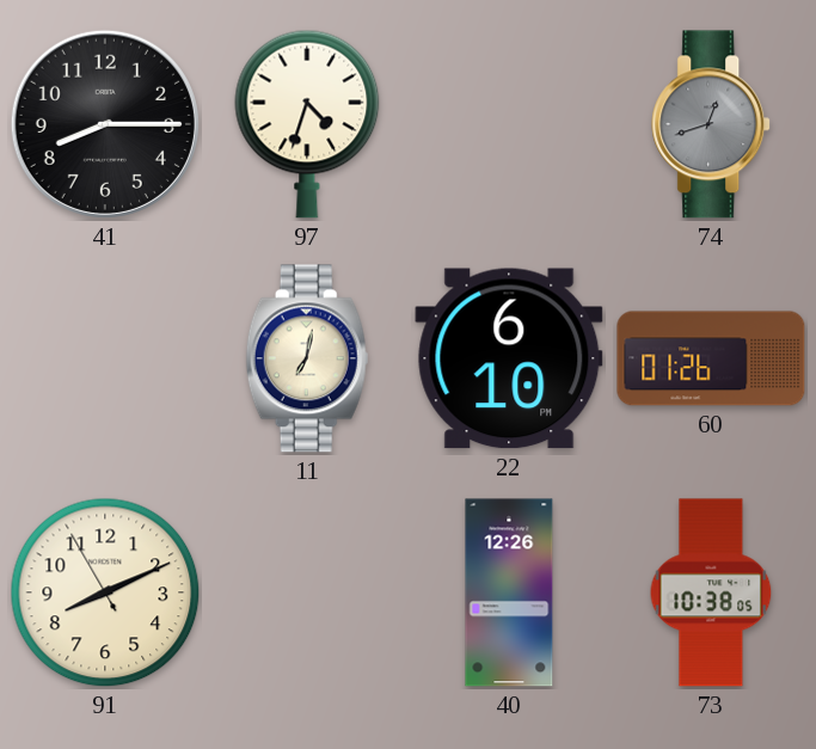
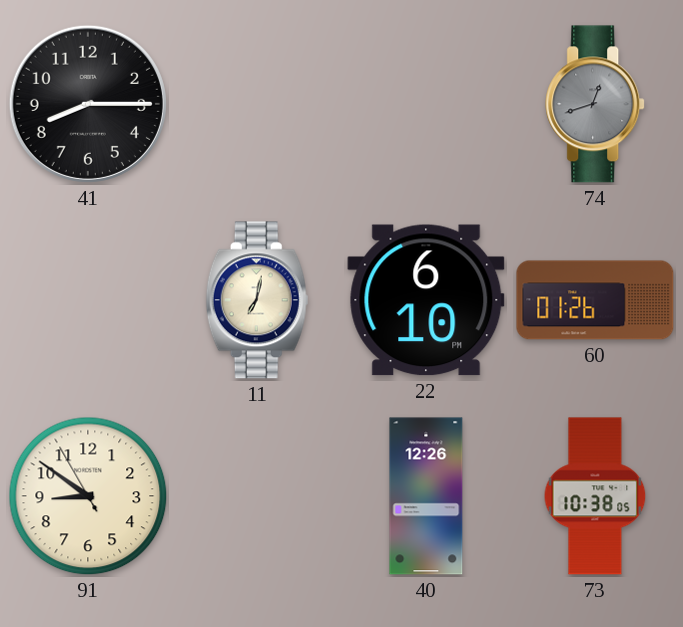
97: 4:33 -> none (307, 124)
91: 8:10 -> 8:50 (88, 496)
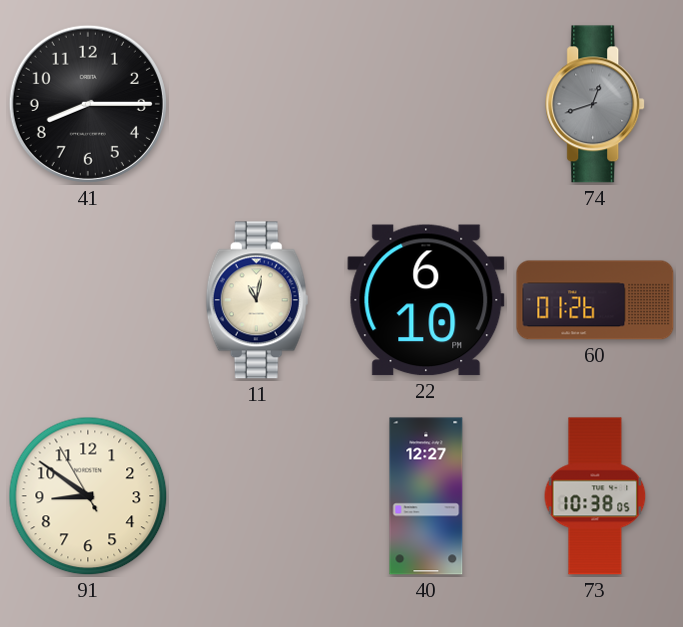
11: 7:02 -> 11:02 (257, 300)
40: 12:26 -> 12:27 (426, 496)
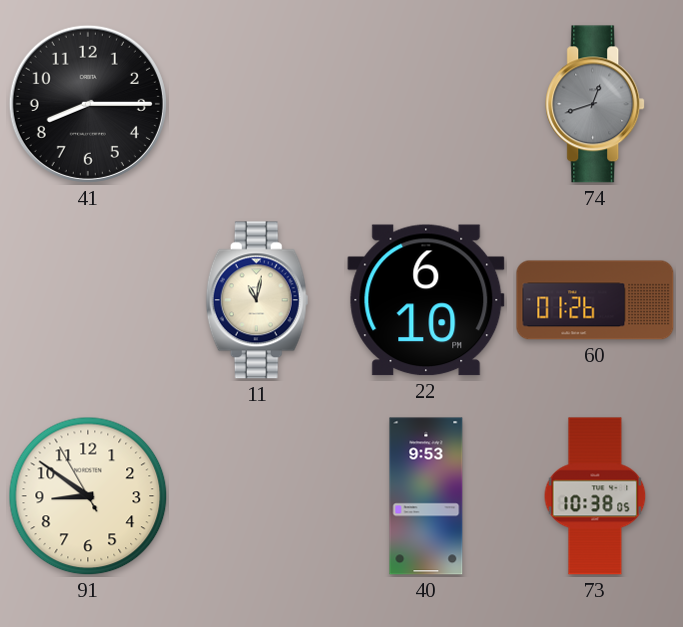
40: 12:27 -> 9:53 (426, 496)
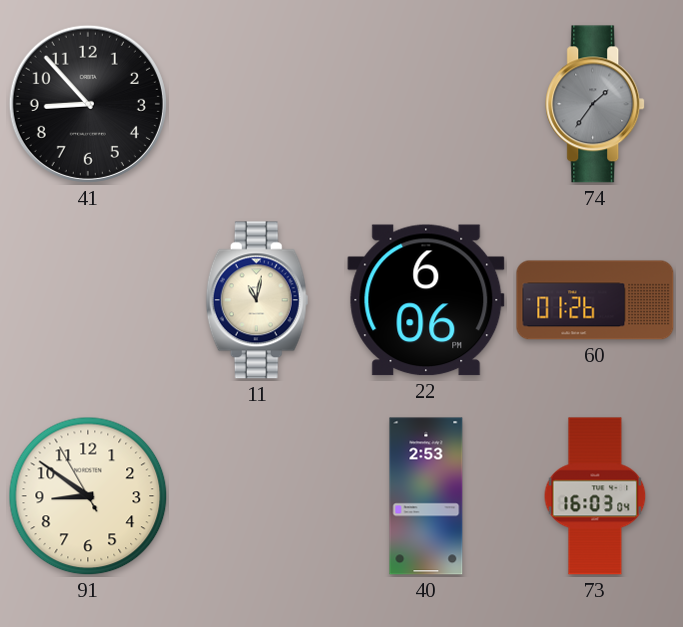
41: 8:15 -> 8:53 (88, 104)
74: 12:42 -> 1:36 (596, 104)
22: 6:10 -> 6:06 (426, 300)
40: 9:53 -> 2:53 (426, 496)
73: 10:38 -> 16:03 (595, 496)
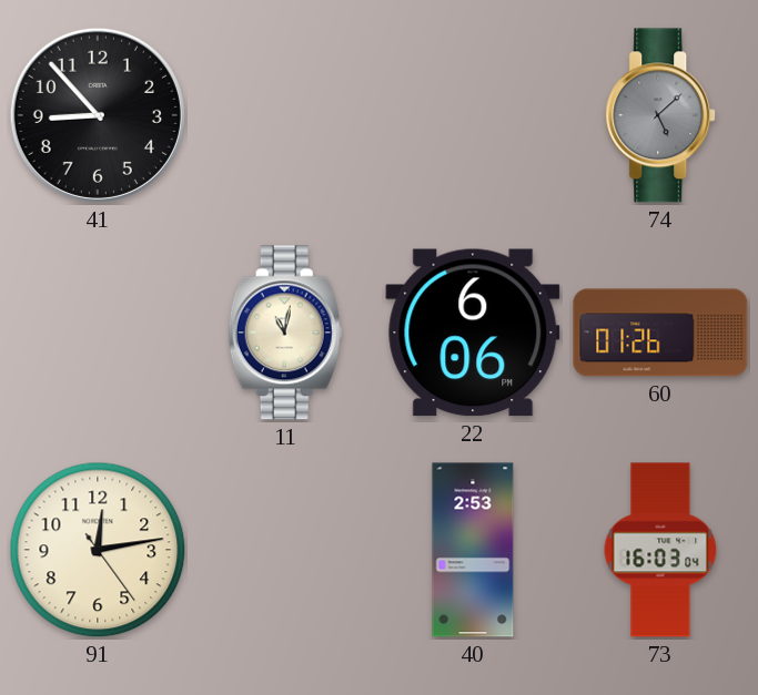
74: 1:36 -> 5:08 (661, 115)
91: 8:50 -> 12:13 (98, 550)
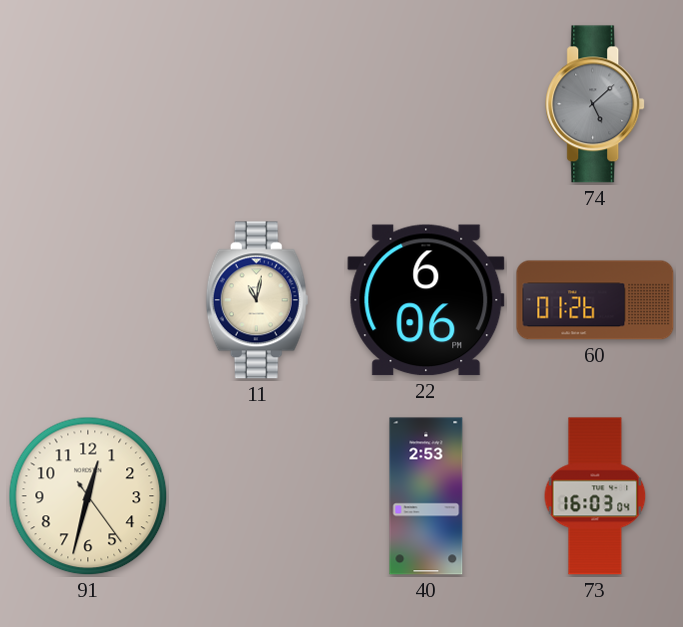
41: 8:53 -> none (98, 115)
91: 12:13 -> 12:32 (88, 496)
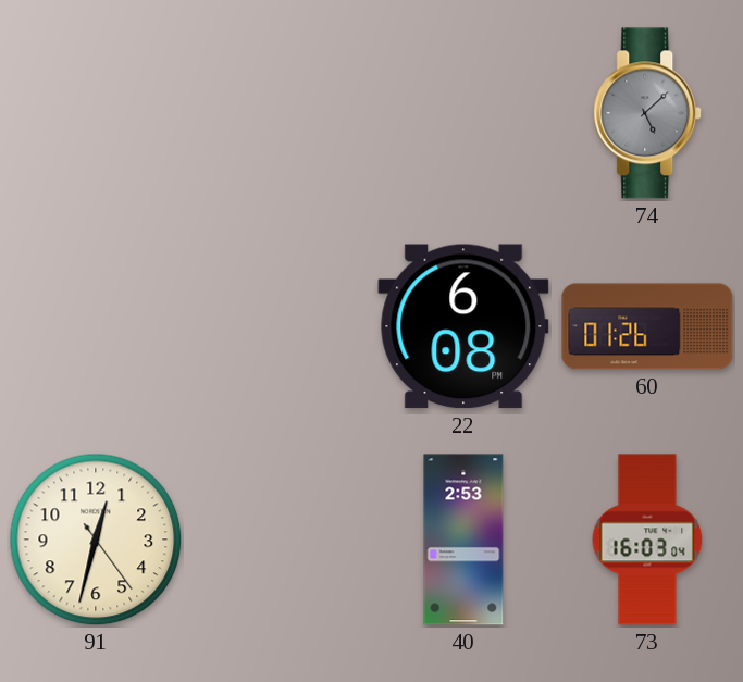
11: 11:02 -> none (257, 300)
22: 6:06 -> 6:08 (463, 326)
